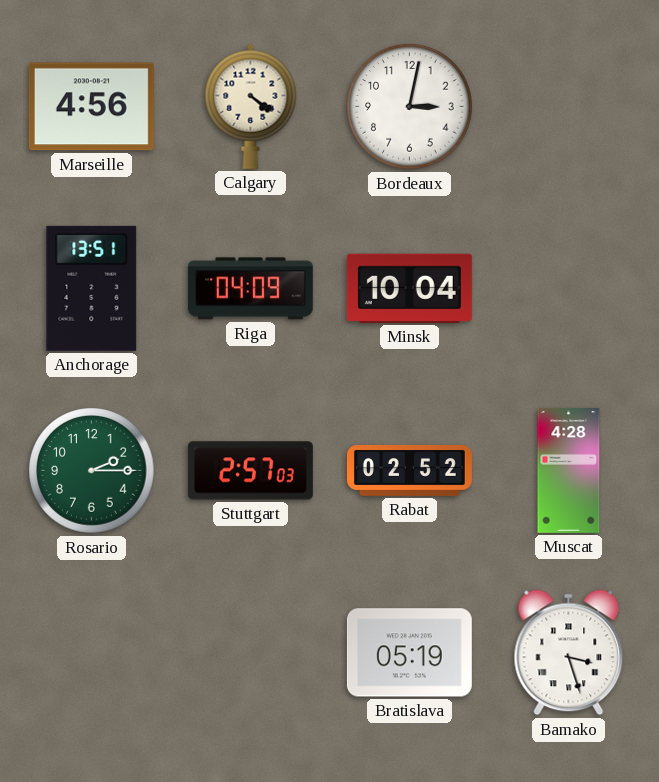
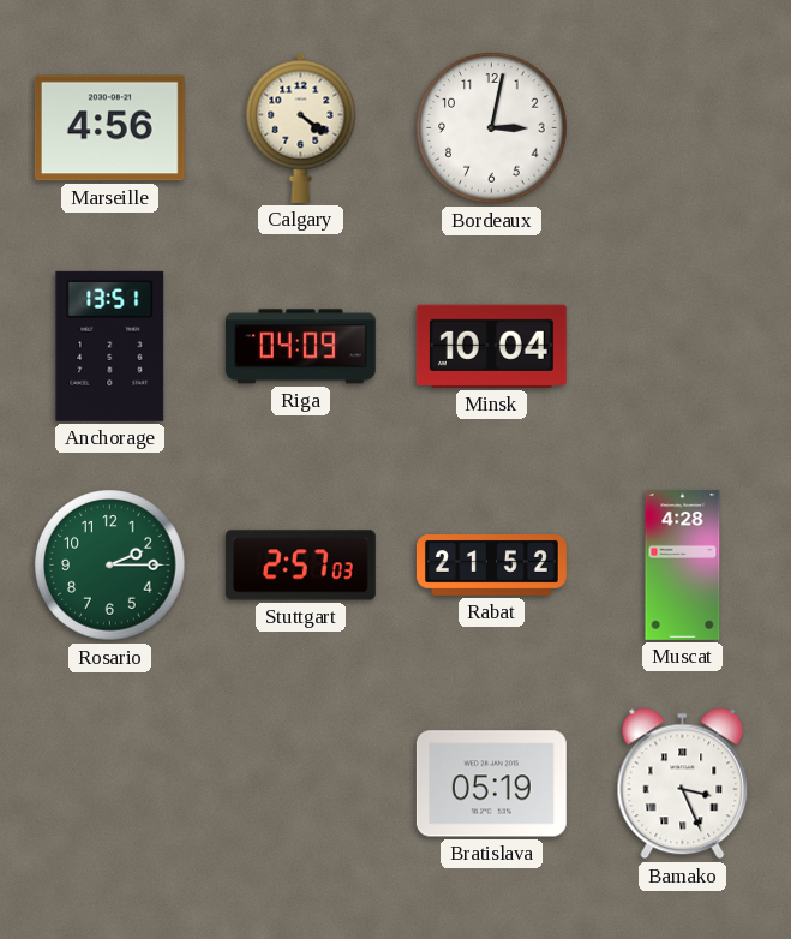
Rabat: 02:52 -> 21:52 (491, 566)
Bamako: 3:27 -> 3:26 (683, 784)
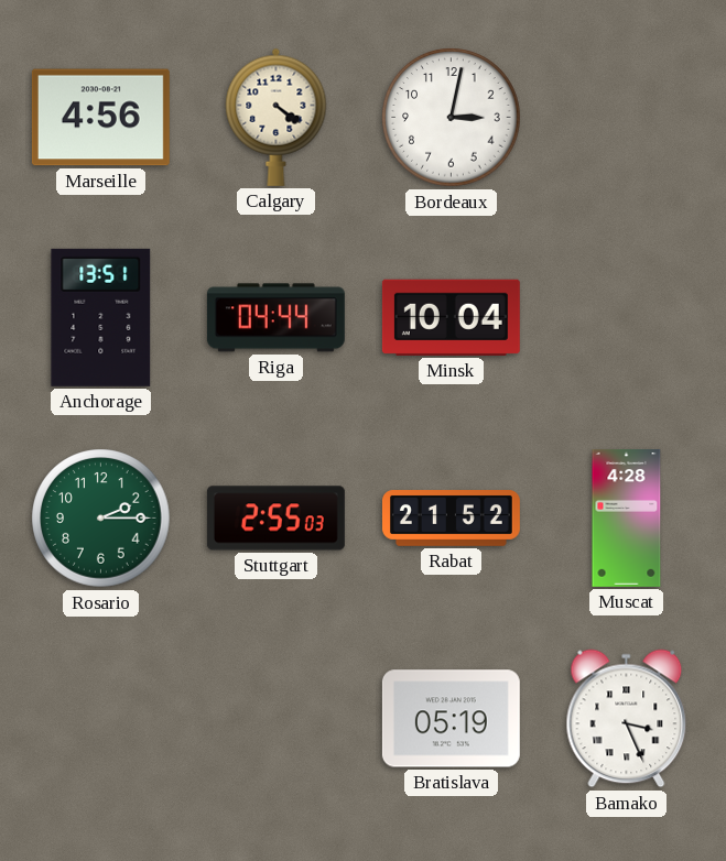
Riga: 04:09 -> 04:44 (275, 318)
Stuttgart: 2:57 -> 2:55 (275, 519)
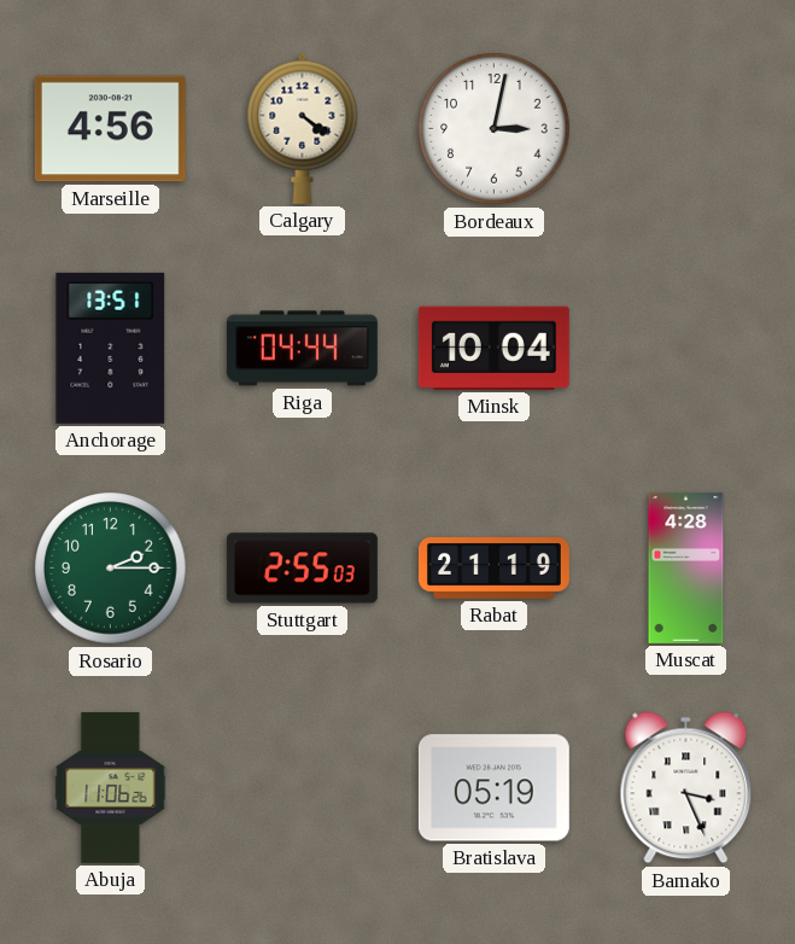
Rabat: 21:52 -> 21:19 (493, 569)
Abuja: none -> 11:06 (111, 787)
